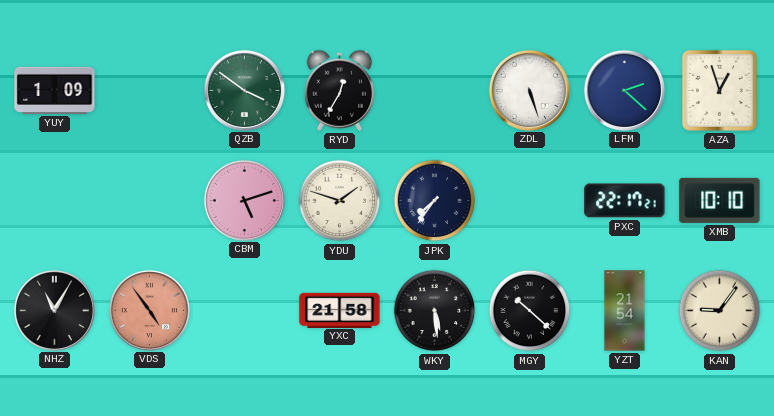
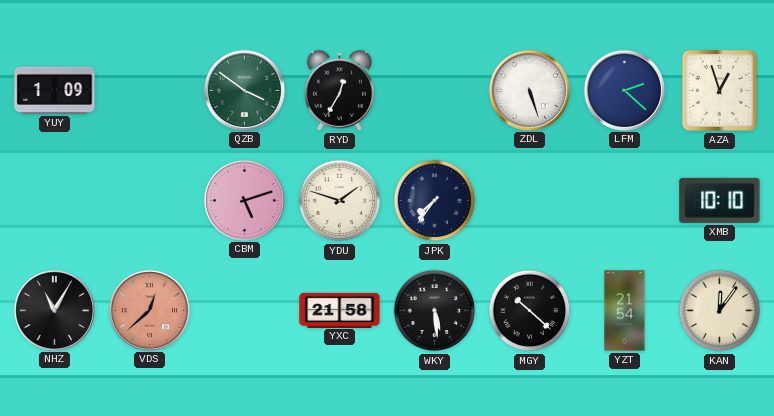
PXC: 22:17 -> none (625, 201)
VDS: 4:54 -> 12:38 (149, 310)
KAN: 9:06 -> 12:06 (720, 311)
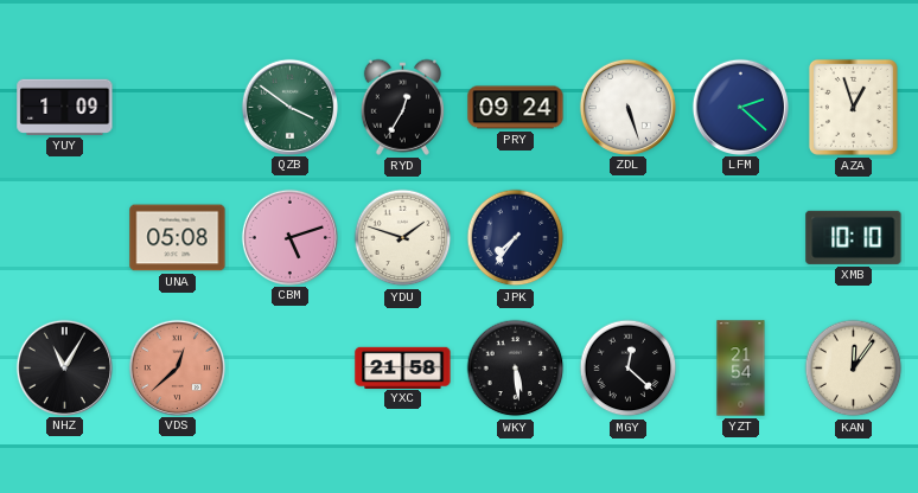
PRY: none -> 09:24 (516, 108)
UNA: none -> 05:08 (178, 238)
MGY: 10:22 -> 12:22 (629, 369)
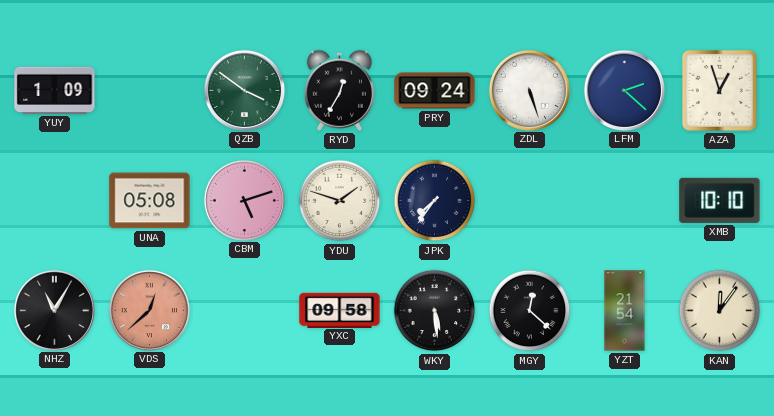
YXC: 21:58 -> 09:58 (340, 310)
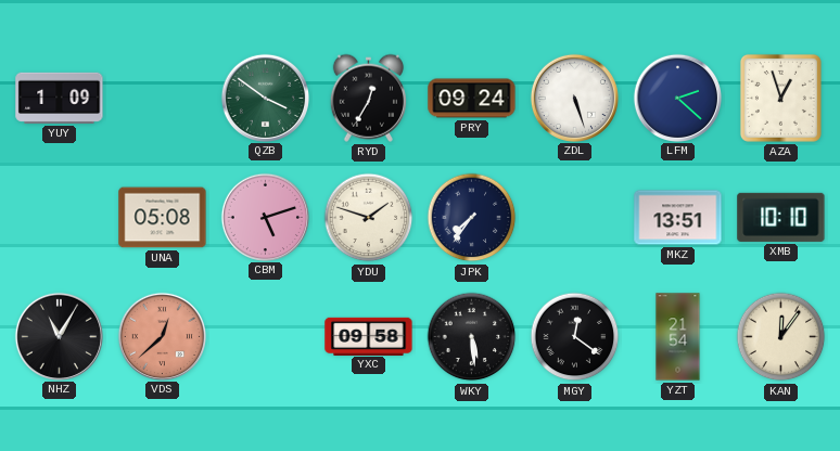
MKZ: none -> 13:51 (678, 218)
MGY: 12:22 -> 12:21 (575, 337)
